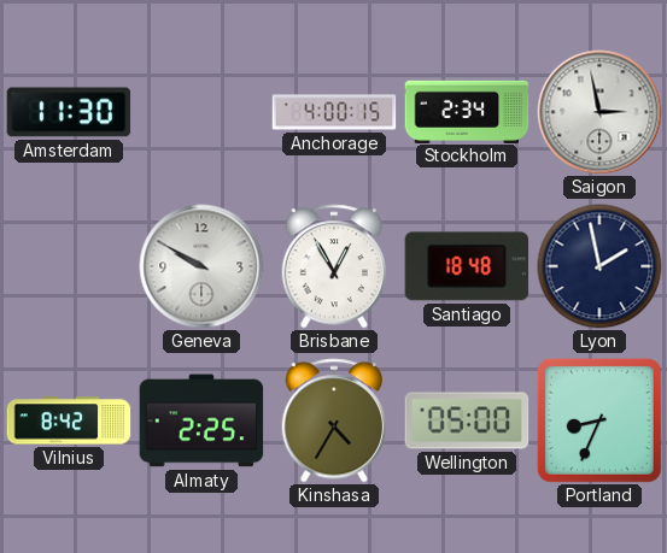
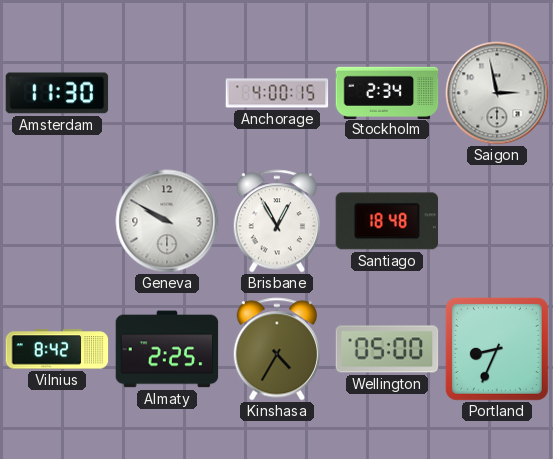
Lyon: 1:58 -> none (599, 266)
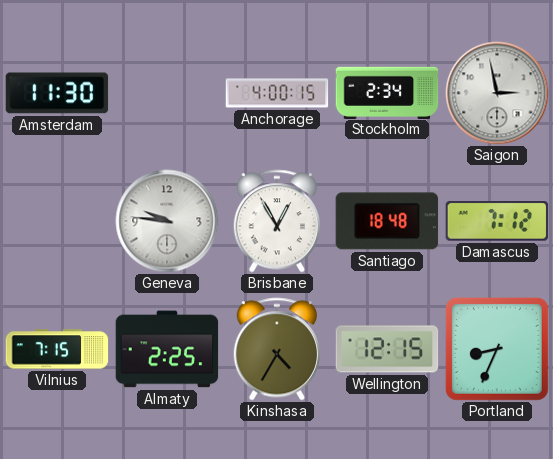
Geneva: 9:50 -> 9:46 (167, 221)
Damascus: none -> 7:12 (497, 222)
Vilnius: 8:42 -> 7:15 (57, 349)
Wellington: 05:00 -> 12:15 (387, 349)
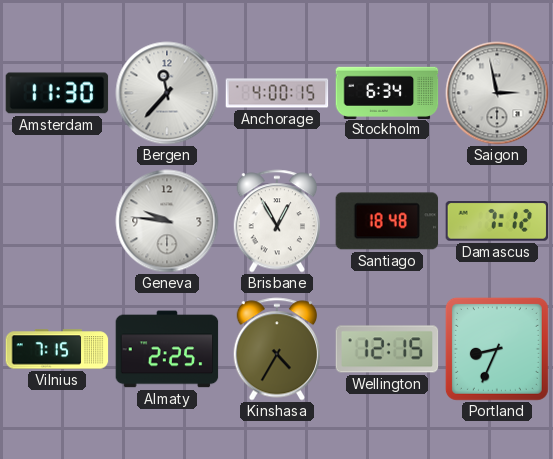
Bergen: none -> 11:37 (167, 93)
Stockholm: 2:34 -> 6:34 (387, 92)
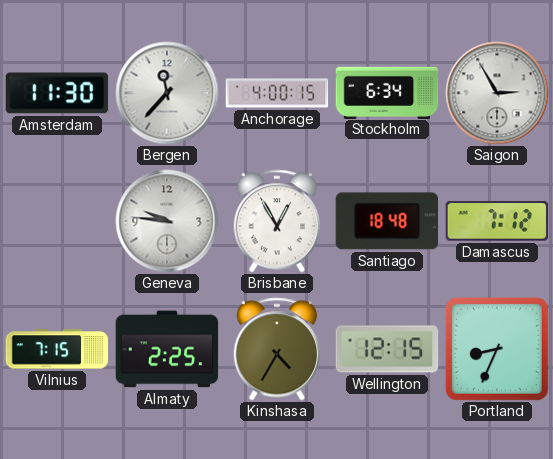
Saigon: 2:58 -> 2:55 (497, 93)
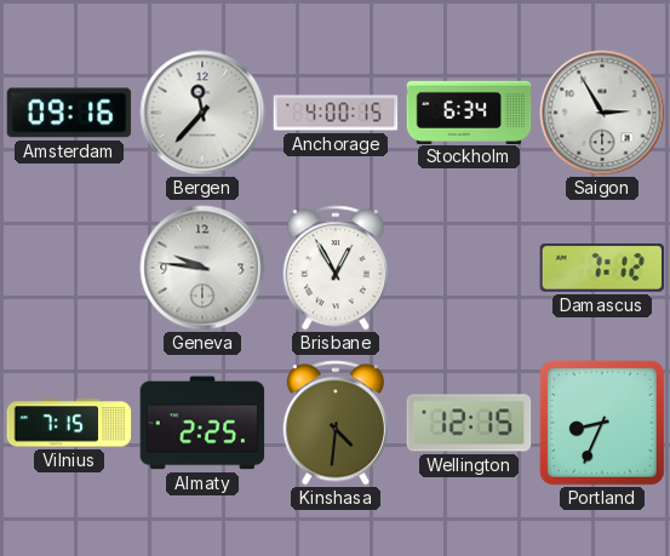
Amsterdam: 11:30 -> 09:16 (69, 113)
Santiago: 18:48 -> none (387, 221)
Kinshasa: 4:35 -> 4:31 (334, 423)
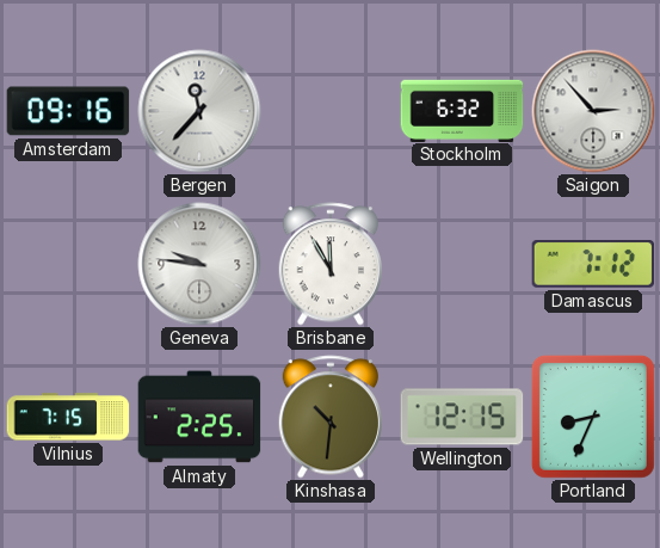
Anchorage: 4:00 -> none (336, 113)
Stockholm: 6:34 -> 6:32 (462, 110)
Saigon: 2:55 -> 2:53 (593, 111)
Brisbane: 12:55 -> 11:55 (329, 264)
Kinshasa: 4:31 -> 10:31 (329, 417)
